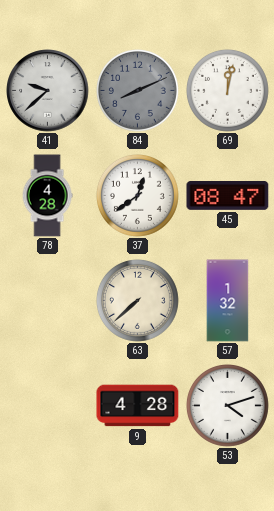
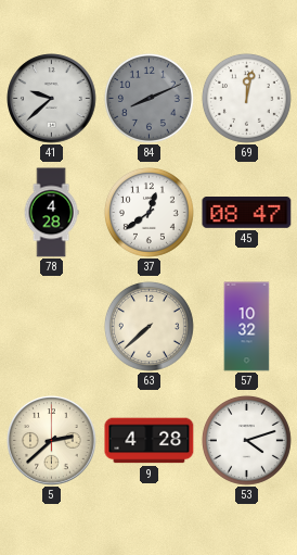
57: 1:32 -> 10:32 (247, 327)
5: none -> 2:38 (52, 441)
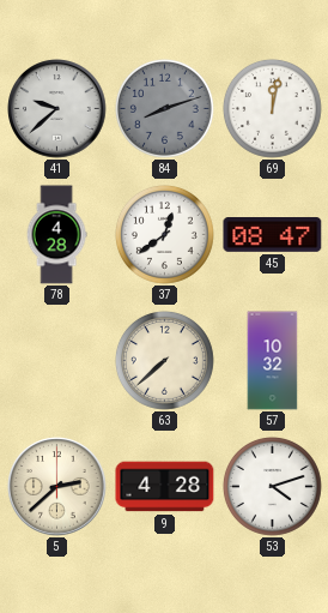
84: 8:11 -> 8:12 (164, 108)
